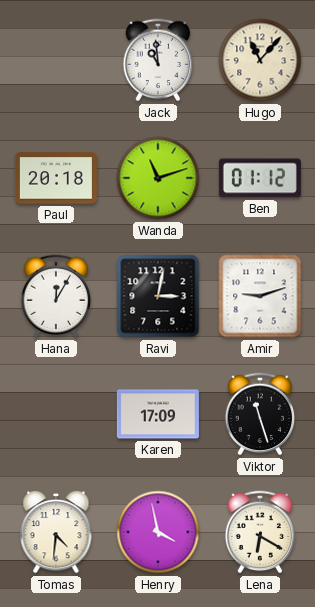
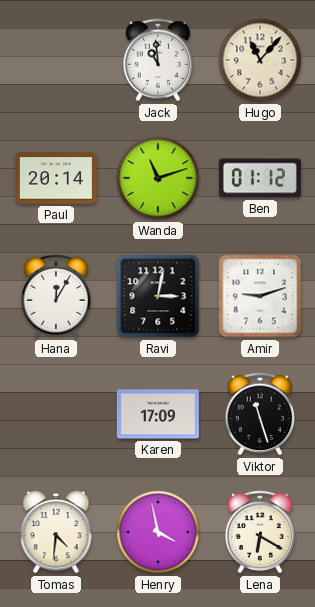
Paul: 20:18 -> 20:14 (56, 178)
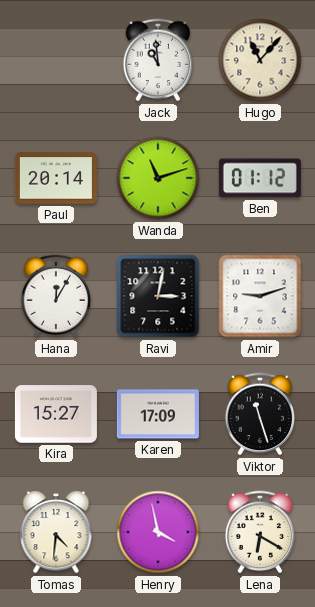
Kira: none -> 15:27 (56, 414)
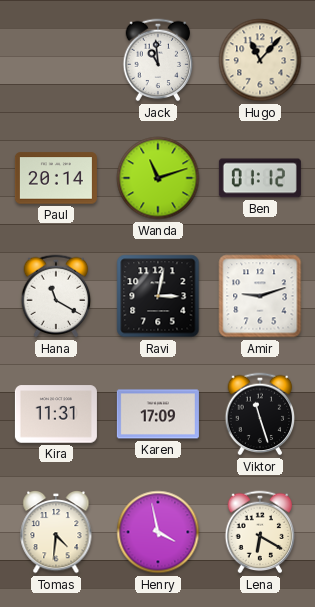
Hana: 12:05 -> 11:20 (56, 296)
Kira: 15:27 -> 11:31 (56, 414)
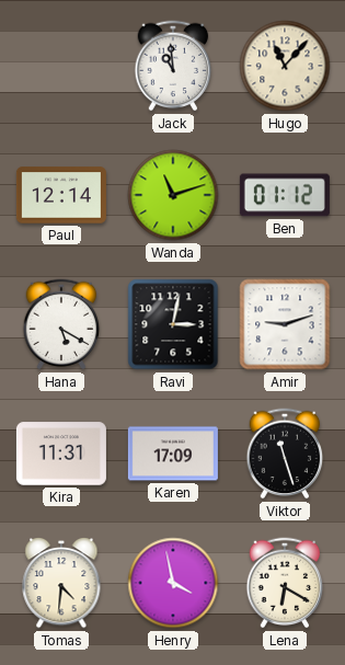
Paul: 20:14 -> 12:14 (61, 195)
Hana: 11:20 -> 5:20 (61, 324)
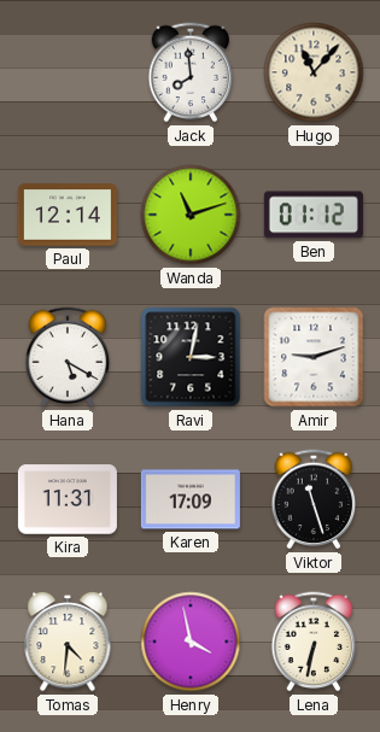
Jack: 10:59 -> 7:59 (191, 72)
Lena: 6:20 -> 6:32 (314, 642)
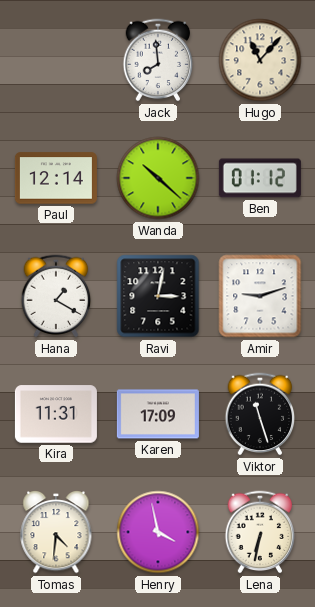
Wanda: 11:12 -> 10:22 (158, 178)
Hana: 5:20 -> 1:20 (56, 296)
